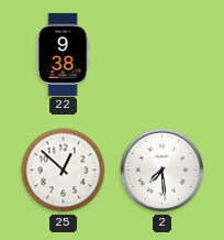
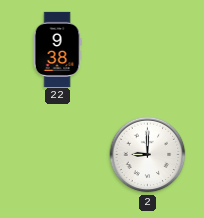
25: 12:52 -> none (64, 171)
2: 7:29 -> 9:00 (148, 155)
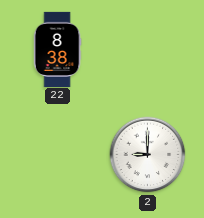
22: 9:38 -> 8:38 (57, 49)
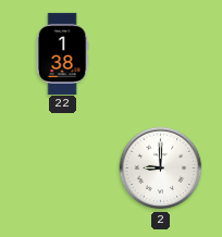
22: 8:38 -> 1:38 (62, 53)
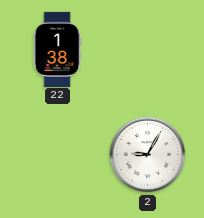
2: 9:00 -> 9:05 (148, 155)
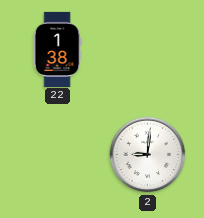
2: 9:05 -> 9:01 (148, 155)
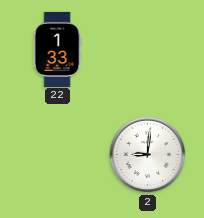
22: 1:38 -> 1:33 (57, 49)
